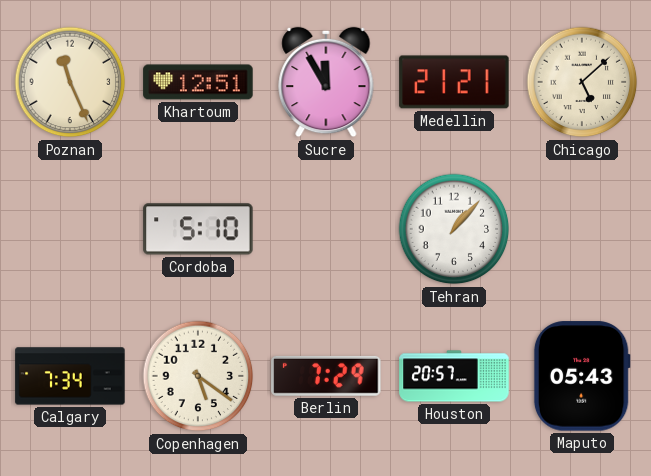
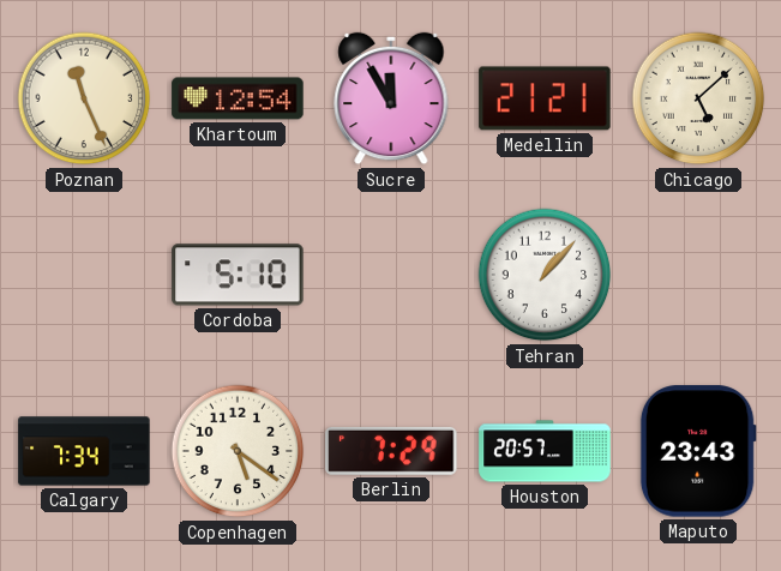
Khartoum: 12:51 -> 12:54 (238, 98)
Maputo: 05:43 -> 23:43 (698, 451)
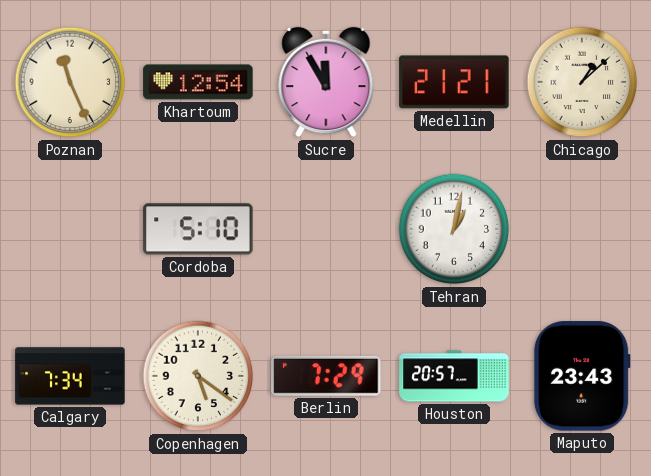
Chicago: 5:08 -> 1:08 (582, 82)
Tehran: 1:07 -> 1:02 (454, 229)
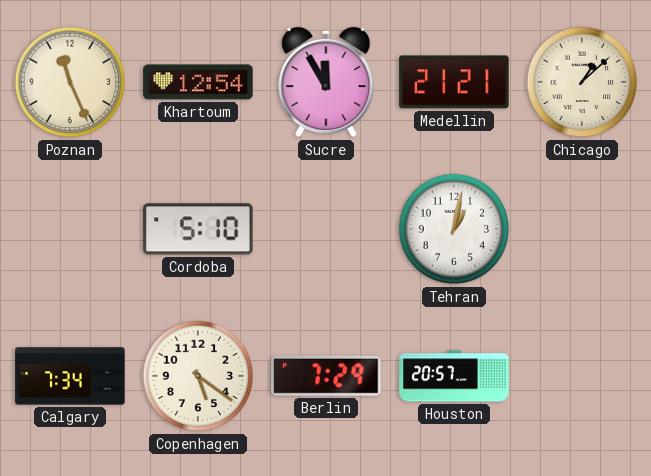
Maputo: 23:43 -> none (582, 376)
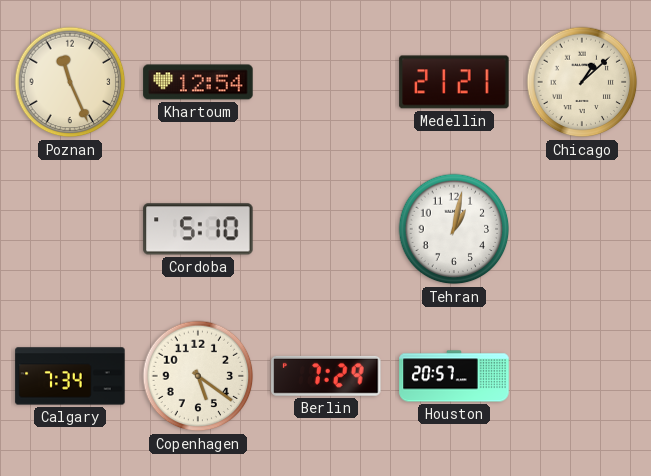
Sucre: 11:55 -> none (326, 82)
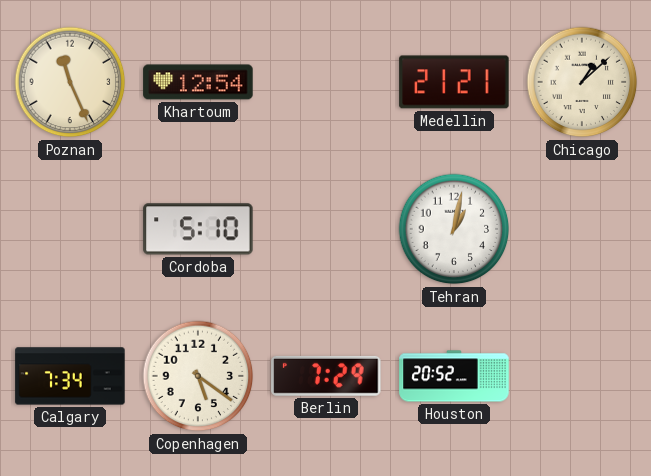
Houston: 20:57 -> 20:52 (454, 376)
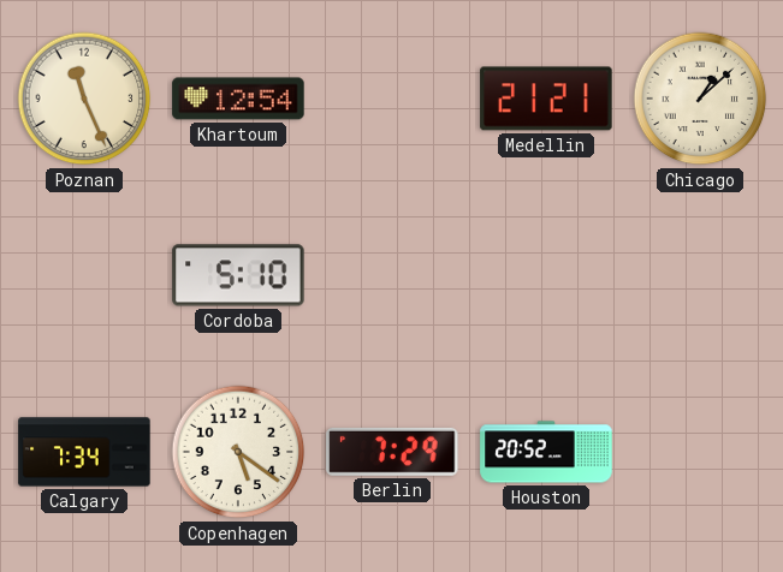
Tehran: 1:02 -> none (454, 229)
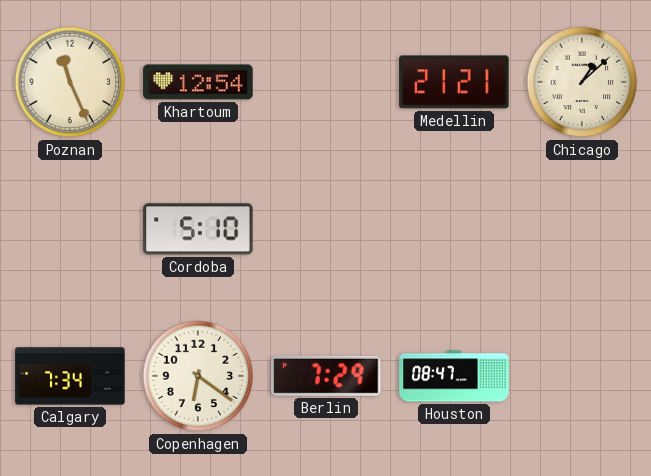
Copenhagen: 5:21 -> 6:21 (198, 376)
Houston: 20:52 -> 08:47 (454, 376)
